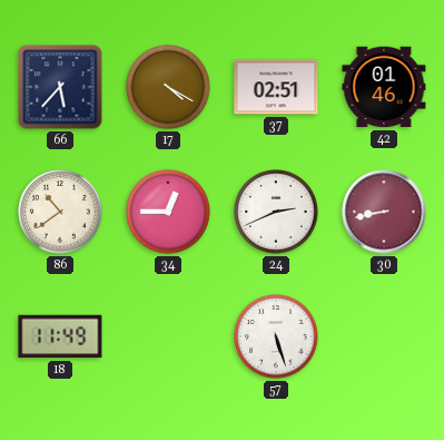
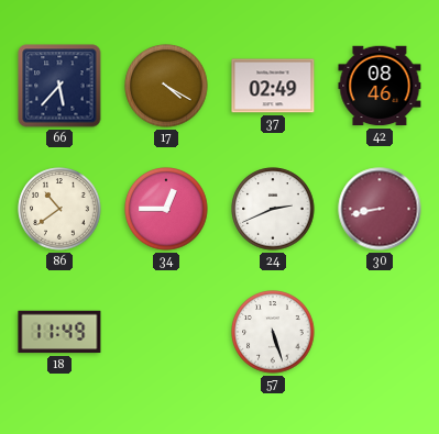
37: 02:51 -> 02:49 (273, 86)
42: 01:46 -> 08:46 (380, 86)
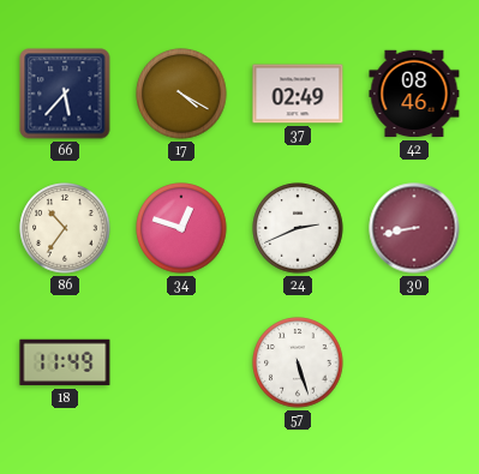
86: 10:39 -> 10:36 (65, 228)
34: 12:45 -> 12:48 (181, 228)
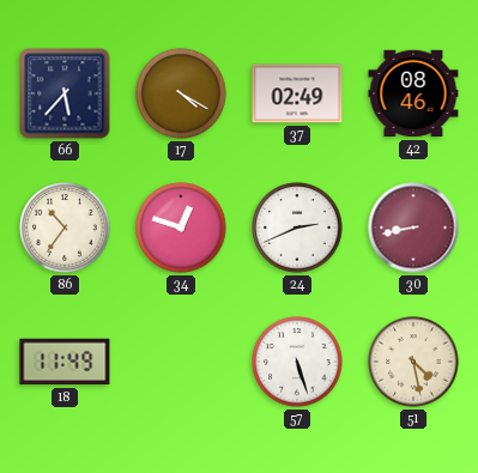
51: none -> 4:28 (413, 362)
